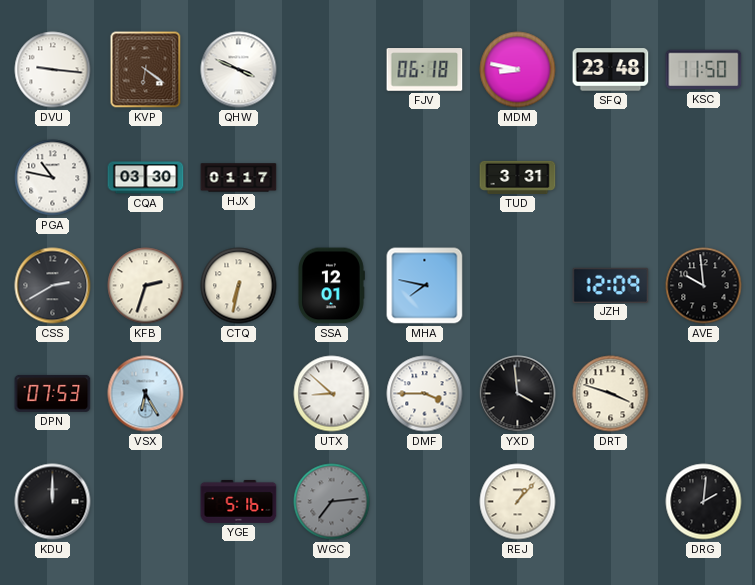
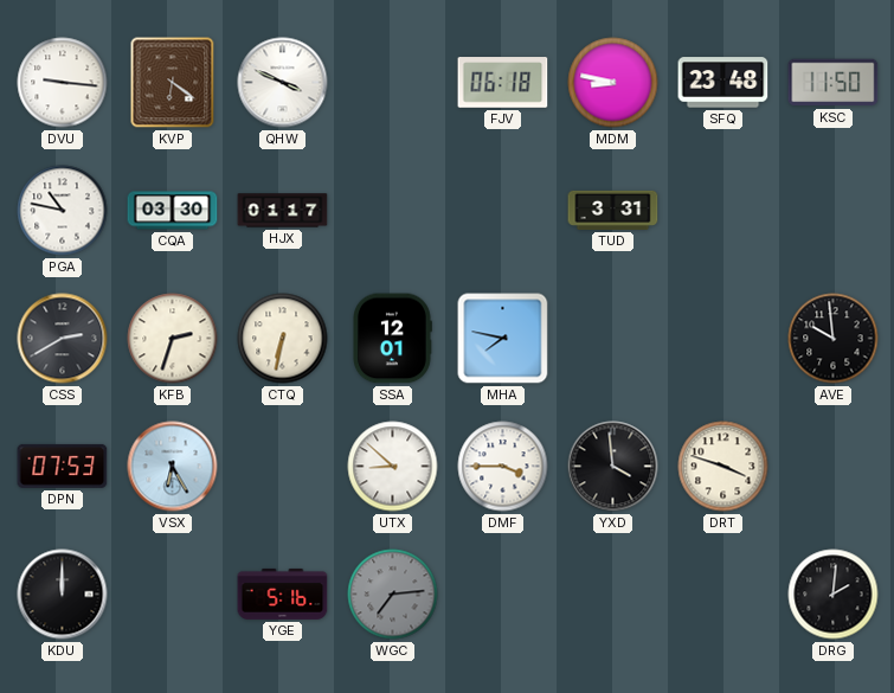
JZH: 12:09 -> none (611, 285)
REJ: 1:07 -> none (518, 502)
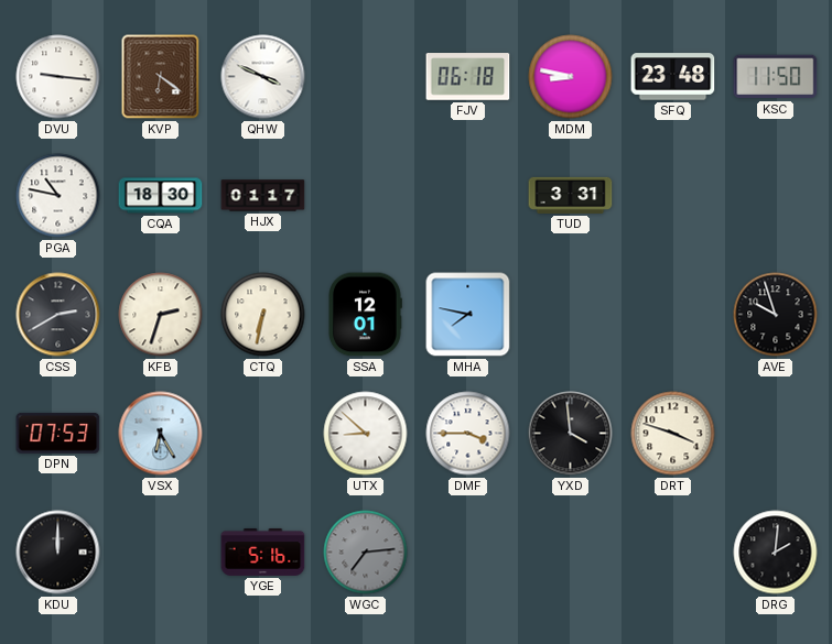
CQA: 03:30 -> 18:30 (161, 196)
AVE: 9:59 -> 9:57 (776, 315)
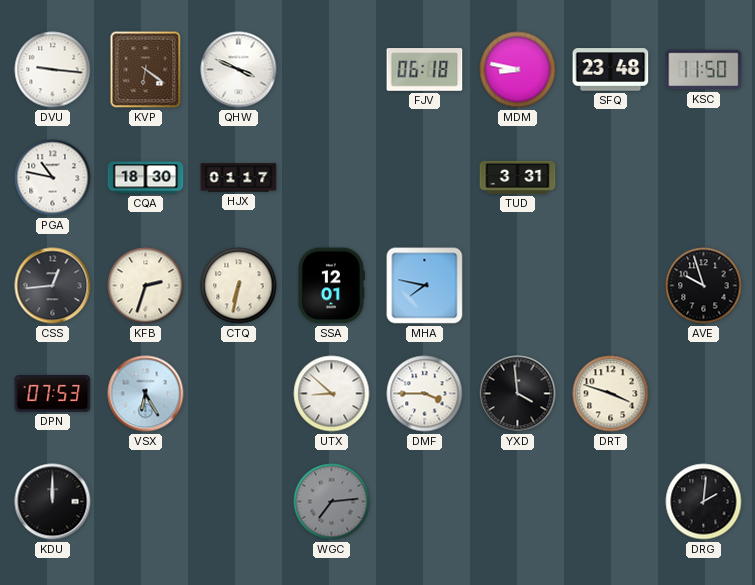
CSS: 2:40 -> 12:44 (53, 286)
YGE: 5:16 -> none (263, 552)
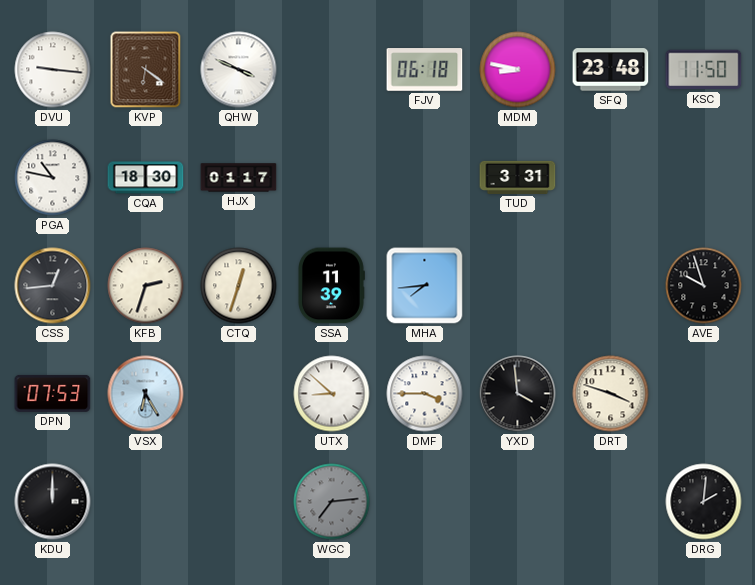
CTQ: 6:32 -> 12:33 (239, 286)
SSA: 12:01 -> 11:39 (332, 286)
MHA: 7:47 -> 7:44 (425, 286)
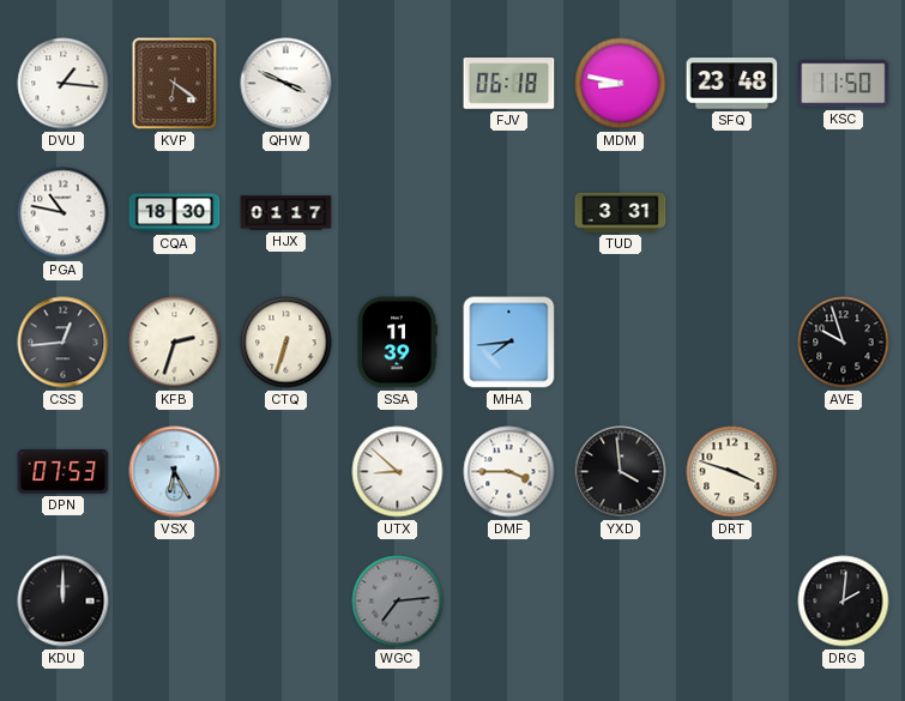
DVU: 9:16 -> 1:16 (64, 84)
CTQ: 12:33 -> 6:33 (286, 343)
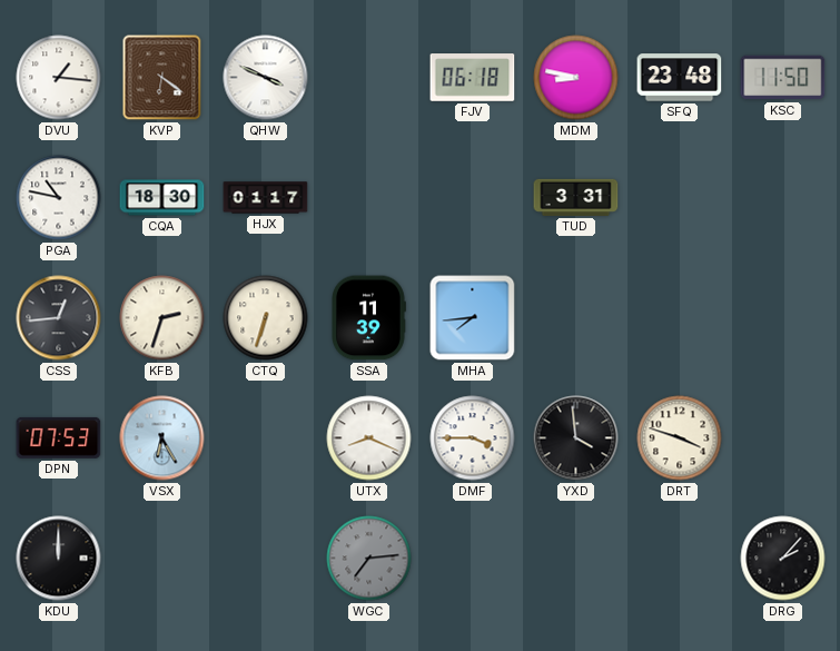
AVE: 9:57 -> none (844, 343)
UTX: 8:52 -> 8:19 (369, 438)
DRG: 2:01 -> 2:07 (783, 559)
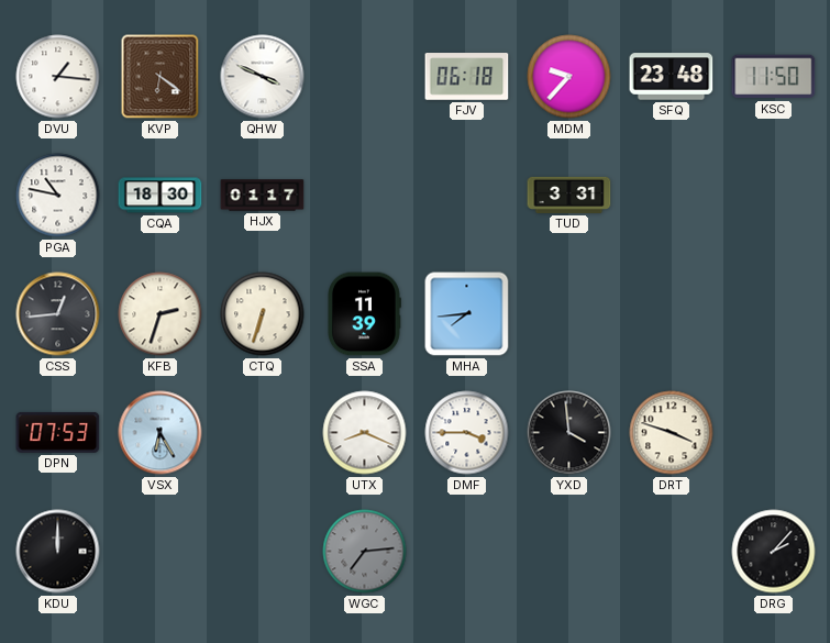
MDM: 8:47 -> 9:37 (569, 77)
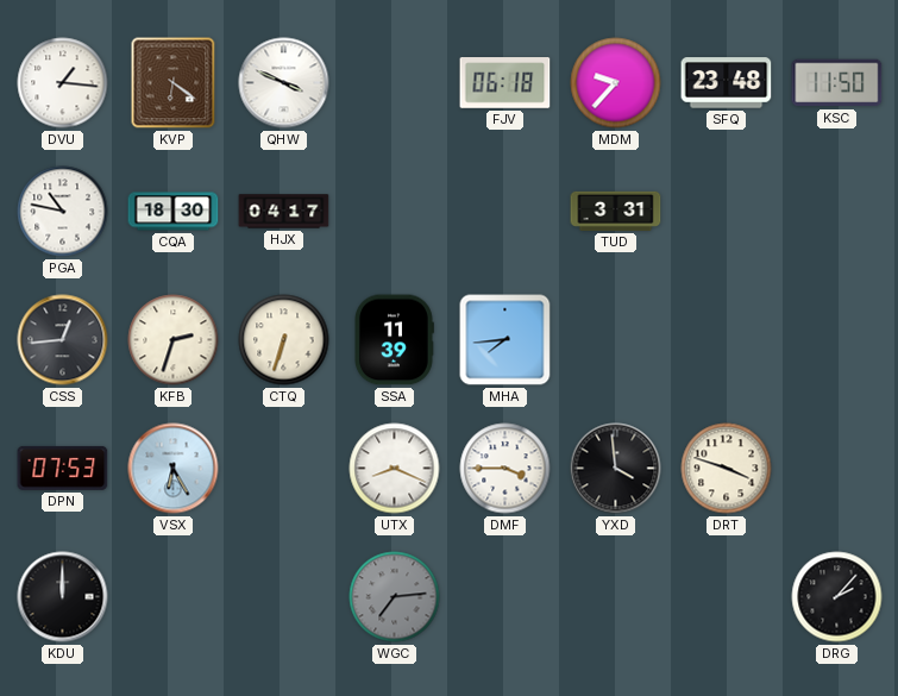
HJX: 01:17 -> 04:17 (284, 212)
